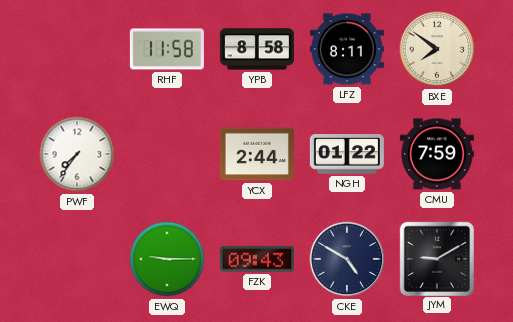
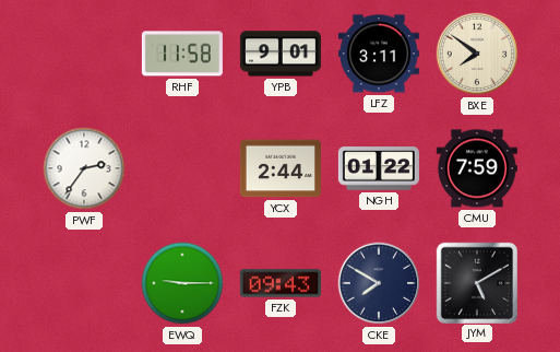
YPB: 8:58 -> 9:01 (281, 54)
LFZ: 8:11 -> 3:11 (379, 54)
PWF: 7:36 -> 2:36 (84, 168)
CKE: 4:50 -> 7:50 (379, 283)
JYM: 9:10 -> 5:10 (476, 282)
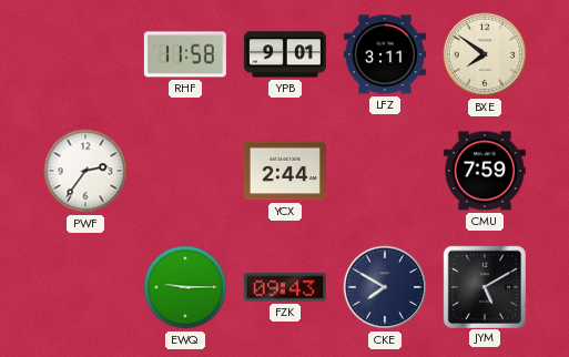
NGH: 01:22 -> none (379, 168)
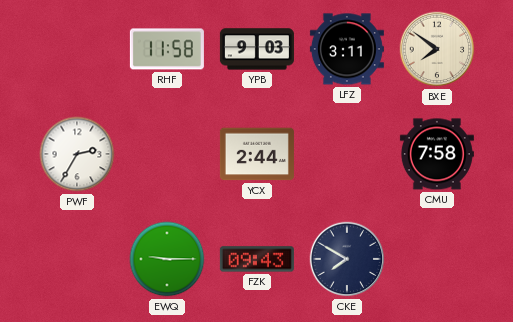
YPB: 9:01 -> 9:03 (257, 49)
PWF: 2:36 -> 2:35 (77, 154)
CMU: 7:59 -> 7:58 (437, 154)
JYM: 5:10 -> none (484, 286)
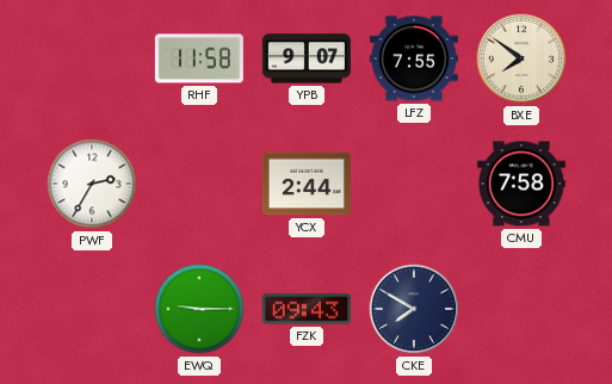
YPB: 9:03 -> 9:07 (307, 58)
LFZ: 3:11 -> 7:55 (414, 58)
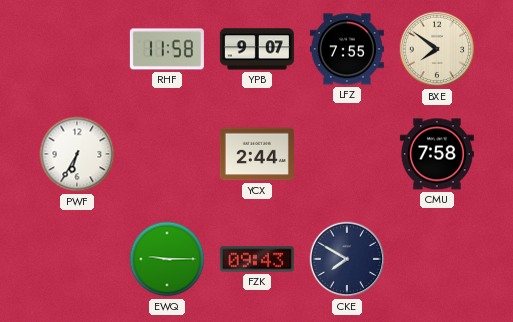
PWF: 2:35 -> 6:35 (77, 154)
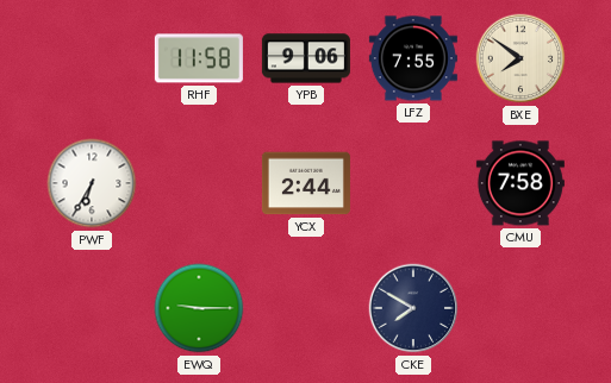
YPB: 9:07 -> 9:06 (306, 58)
FZK: 09:43 -> none (257, 259)
